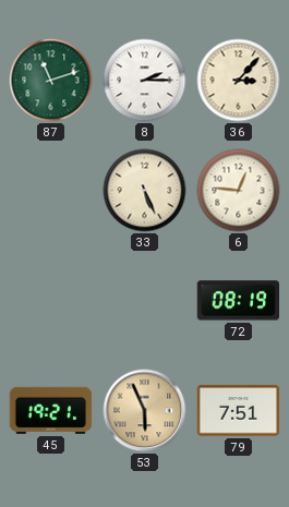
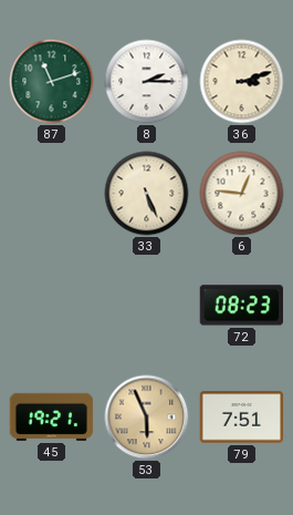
36: 3:07 -> 3:12 (242, 82)
72: 08:19 -> 08:23 (241, 306)
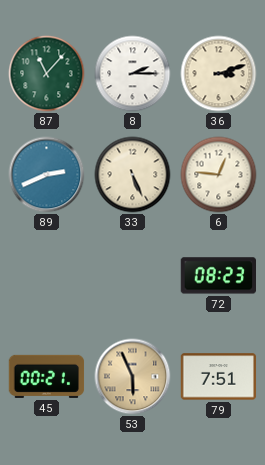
87: 11:12 -> 11:07 (47, 74)
89: none -> 2:41 (47, 175)
45: 19:21 -> 00:21 (47, 376)
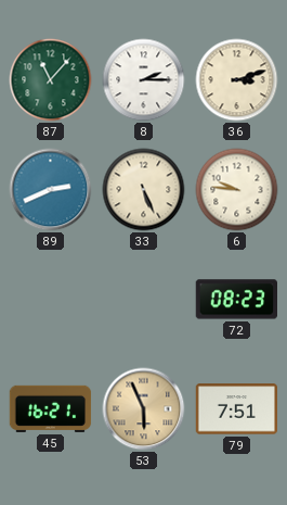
6: 12:46 -> 9:46 (237, 190)
45: 00:21 -> 16:21 (51, 408)
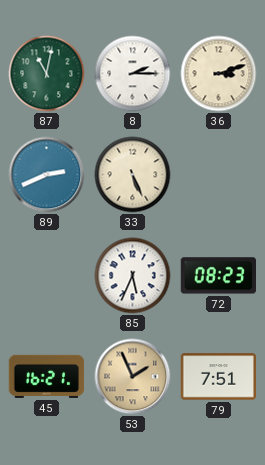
87: 11:07 -> 11:02 (47, 74)
6: 9:46 -> none (237, 190)
85: none -> 5:34 (133, 276)
53: 5:56 -> 1:56 (133, 377)
